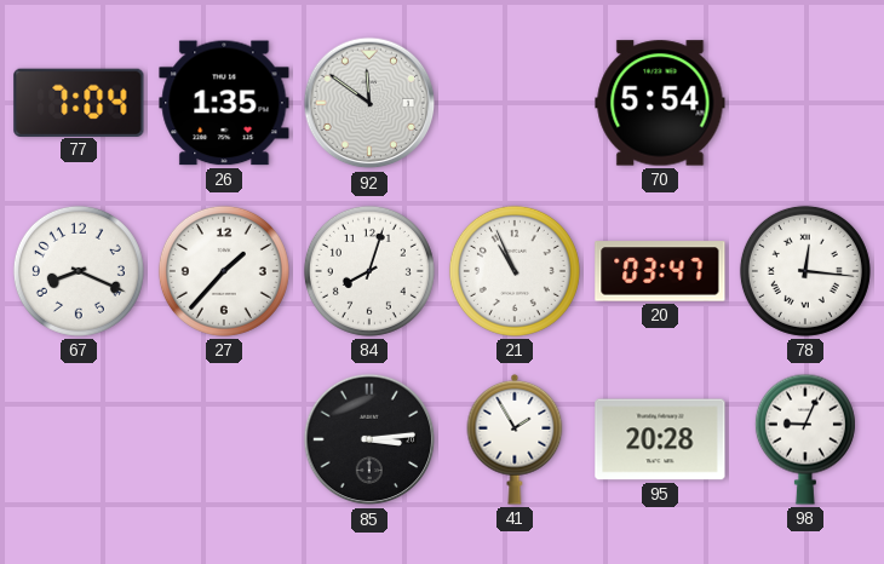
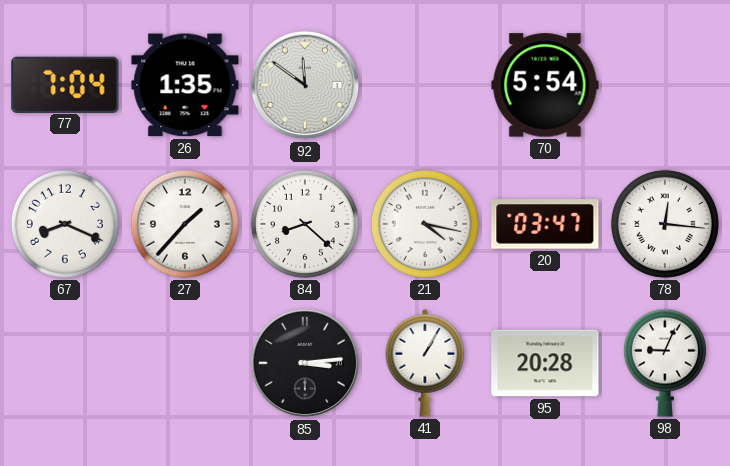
84: 8:03 -> 8:22 (305, 224)
21: 10:56 -> 4:17 (425, 224)
41: 1:55 -> 1:05 (425, 363)
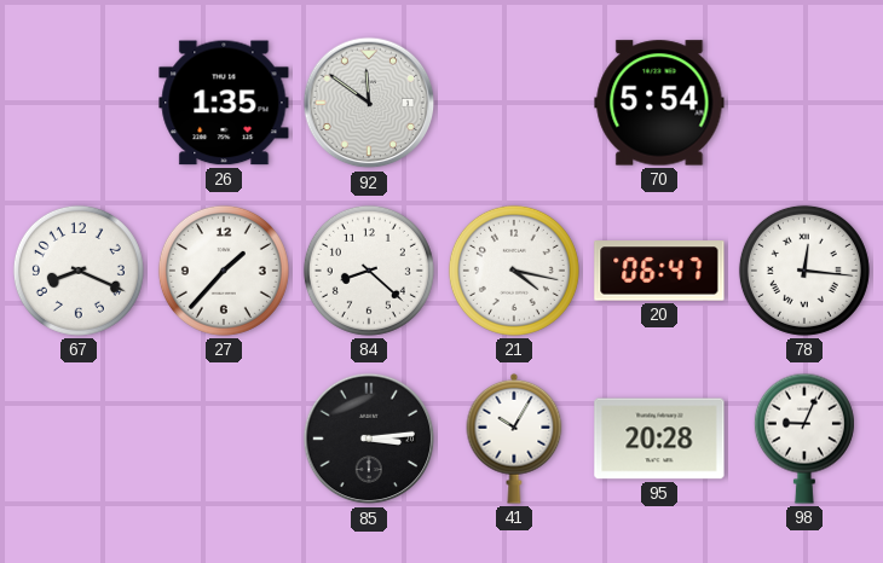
77: 7:04 -> none (65, 84)
20: 03:47 -> 06:47 (659, 271)
41: 1:05 -> 10:05 (514, 439)
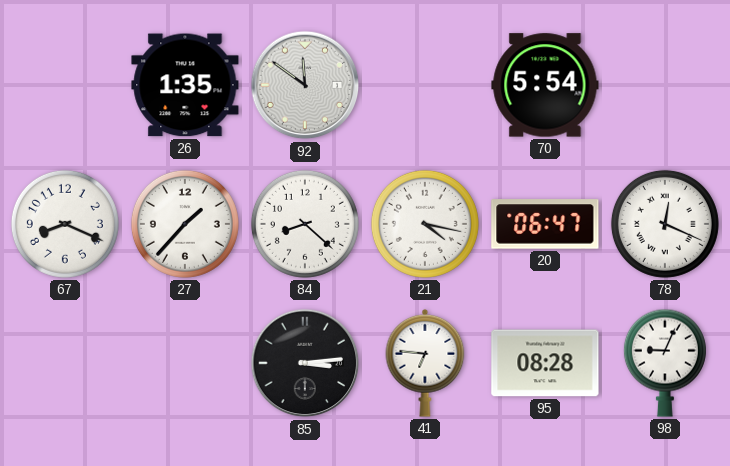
78: 12:16 -> 12:19 (665, 224)
41: 10:05 -> 6:46 (425, 363)
95: 20:28 -> 08:28 (545, 363)
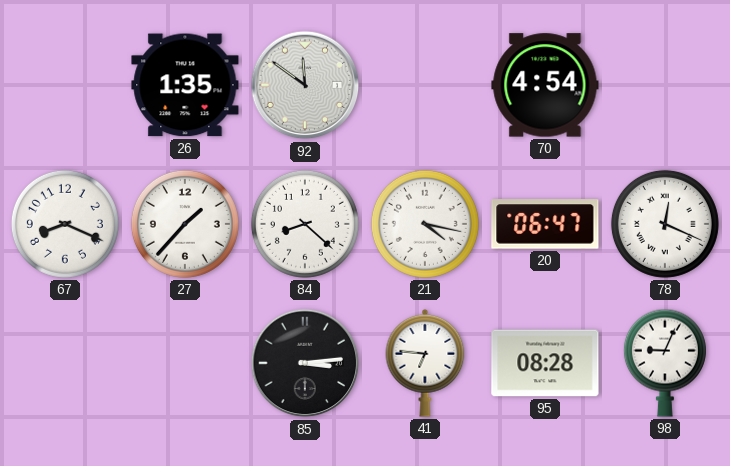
70: 5:54 -> 4:54 (545, 85)
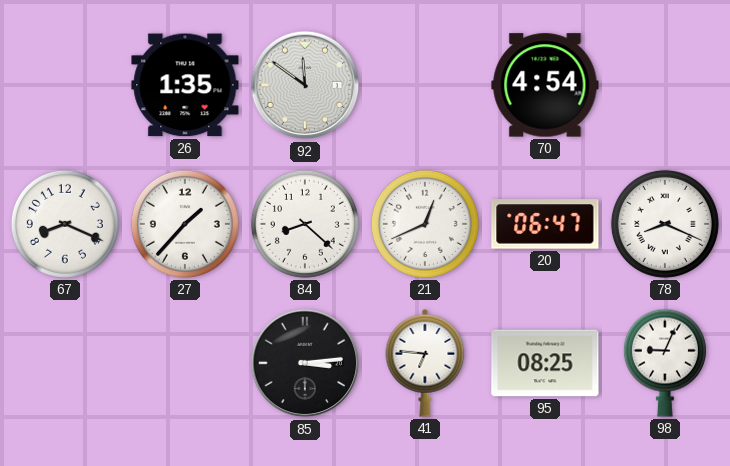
21: 4:17 -> 12:41 (425, 224)
78: 12:19 -> 8:19 (665, 224)
95: 08:28 -> 08:25 (545, 363)
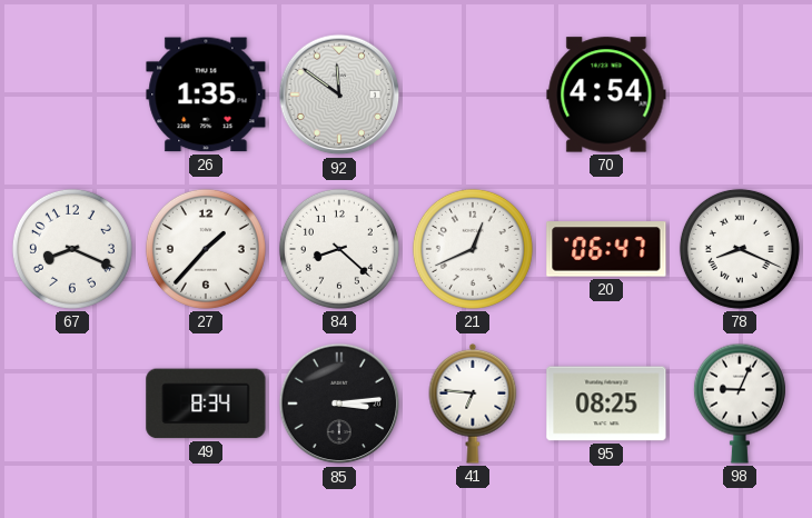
49: none -> 8:34 (206, 404)
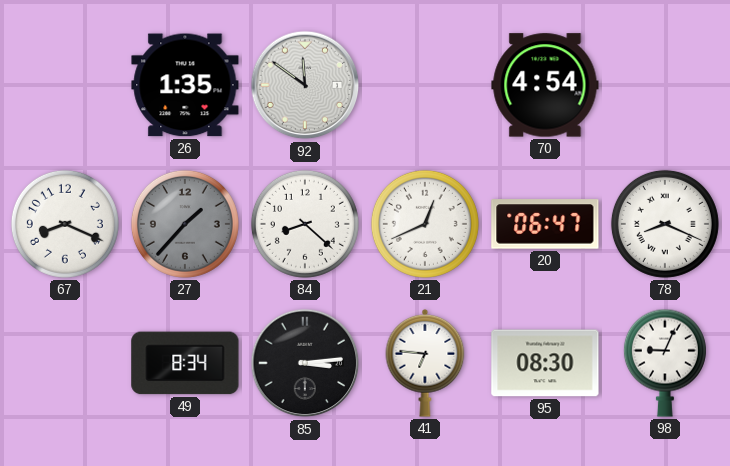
27 dial: white -> grey (185, 224)
95: 08:25 -> 08:30 (545, 363)
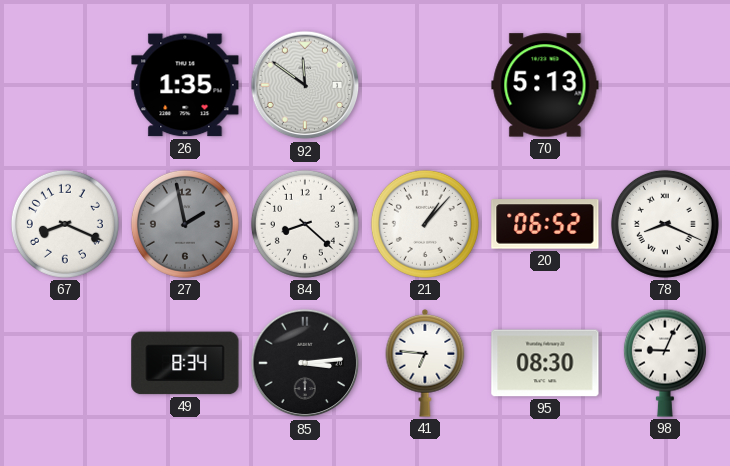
70: 4:54 -> 5:13 (545, 85)
27: 1:37 -> 1:58 (185, 224)
21: 12:41 -> 1:07 (425, 224)
20: 06:47 -> 06:52 (545, 224)
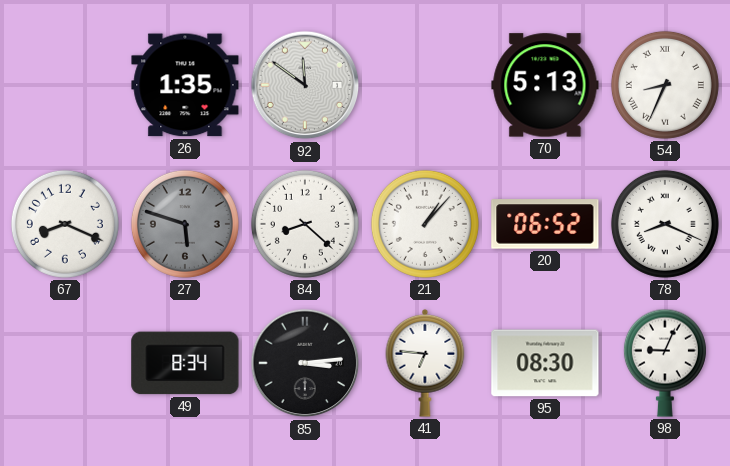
54: none -> 8:34 (665, 85)
27: 1:58 -> 5:48 (185, 224)
